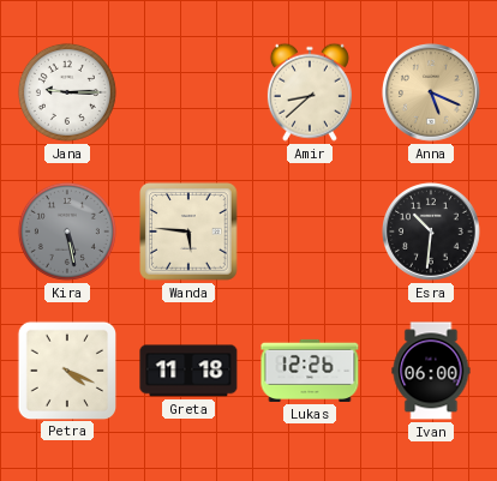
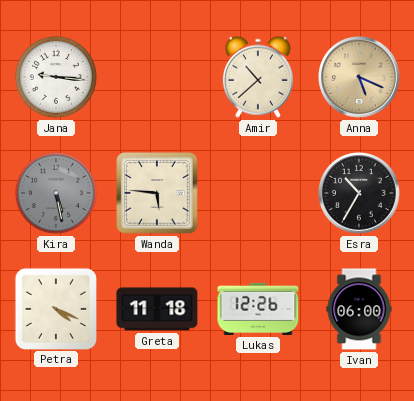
Jana: 9:15 -> 9:16 (56, 77)
Amir: 8:38 -> 10:38 (258, 77)
Esra: 10:31 -> 10:35 (360, 194)
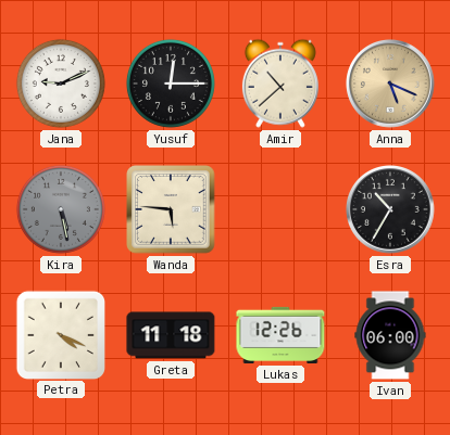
Jana: 9:16 -> 9:11 (61, 84)
Yusuf: none -> 12:15 (171, 84)
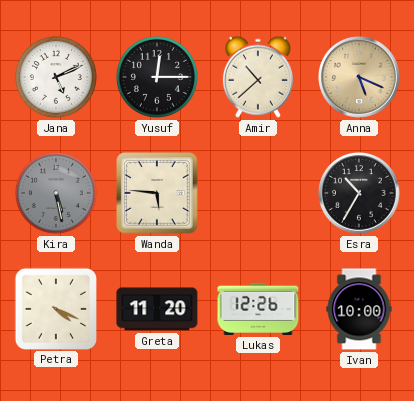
Jana: 9:11 -> 5:11 (56, 77)
Greta: 11:18 -> 11:20 (157, 309)
Ivan: 06:00 -> 10:00 (359, 309)
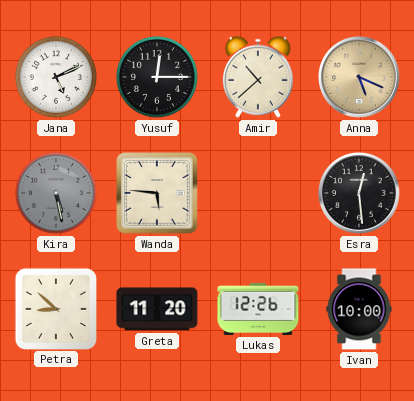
Esra: 10:35 -> 12:29 (360, 194)
Petra: 4:19 -> 8:52 (55, 308)
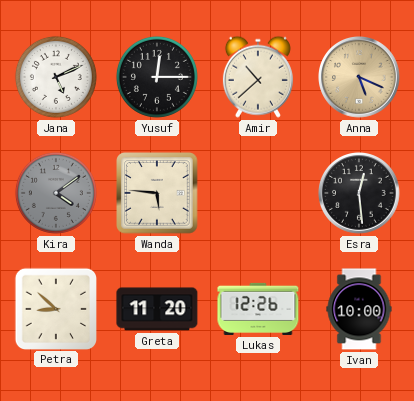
Kira: 5:28 -> 4:09 (56, 193)
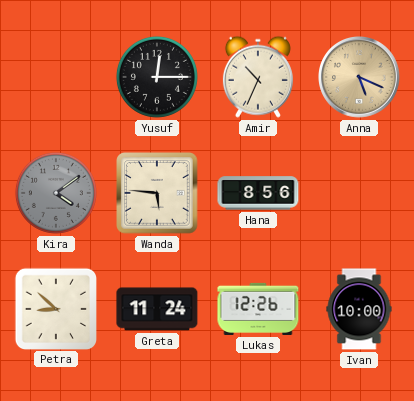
Jana: 5:11 -> none (56, 77)
Amir: 10:38 -> 10:34 (258, 77)
Hana: none -> 8:56 (258, 193)
Esra: 12:29 -> none (360, 194)
Greta: 11:20 -> 11:24 (157, 309)
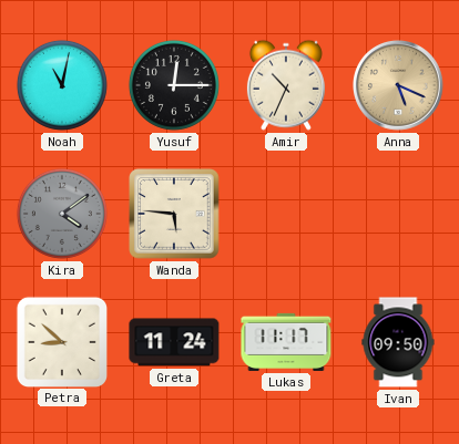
Noah: none -> 11:02 (62, 85)
Hana: 8:56 -> none (258, 193)
Lukas: 12:26 -> 11:17 (286, 342)
Ivan: 10:00 -> 09:50 (398, 342)
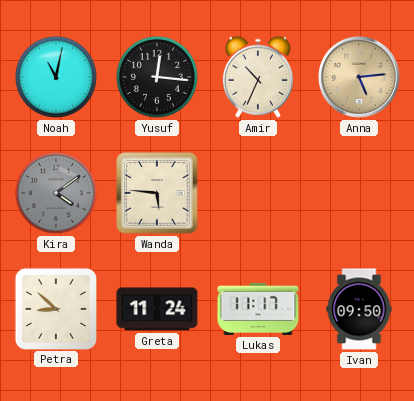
Yusuf: 12:15 -> 12:16 (157, 77)
Anna: 5:19 -> 5:14 (360, 78)
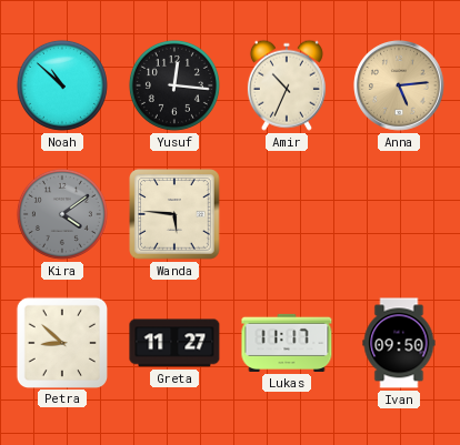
Noah: 11:02 -> 10:52 (62, 85)
Greta: 11:24 -> 11:27 (174, 343)
